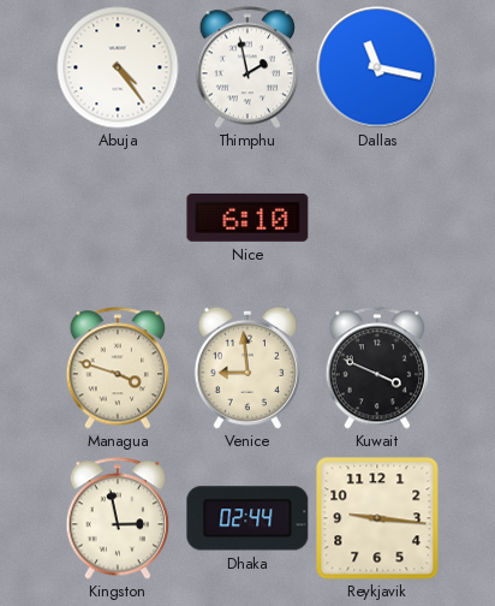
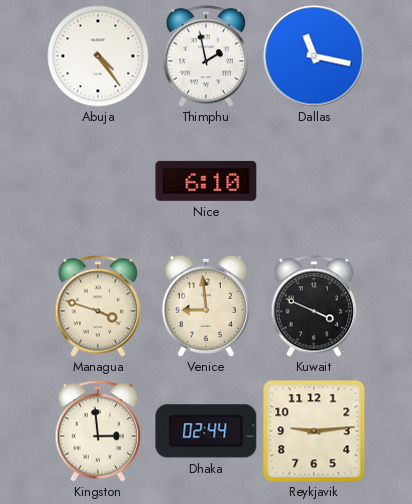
Kingston: 2:58 -> 2:59 (98, 431)
Reykjavik: 9:16 -> 9:14 (314, 431)
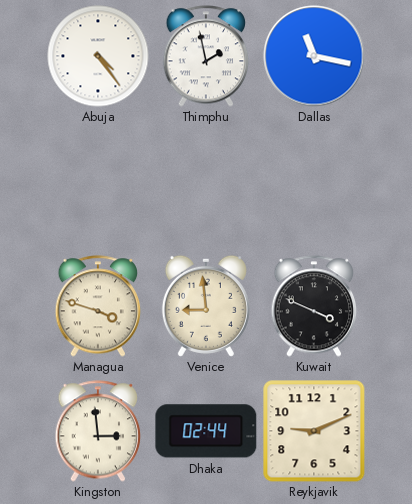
Nice: 6:10 -> none (206, 181)
Reykjavik: 9:14 -> 9:11 (314, 431)
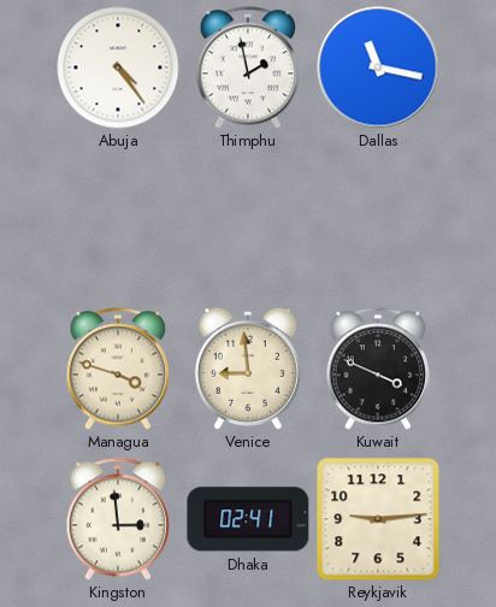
Dhaka: 02:44 -> 02:41 (248, 519)
Reykjavik: 9:11 -> 9:14 (378, 519)
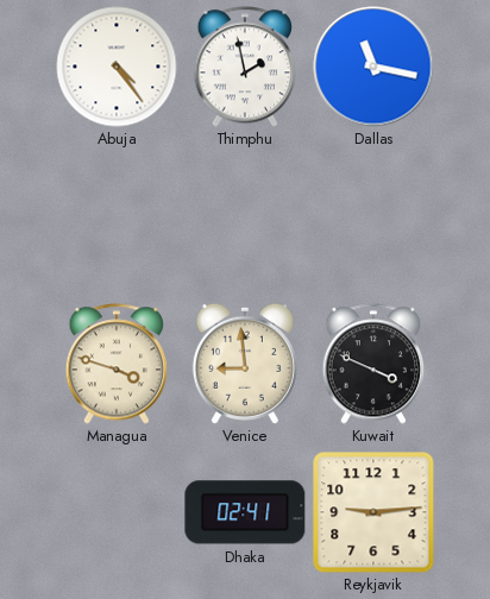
Kingston: 2:59 -> none (118, 519)
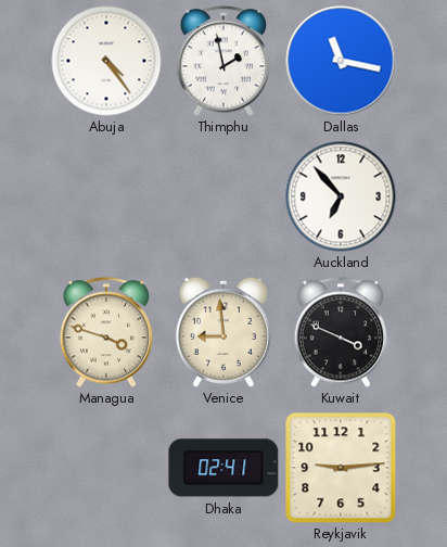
Auckland: none -> 6:53 (341, 196)
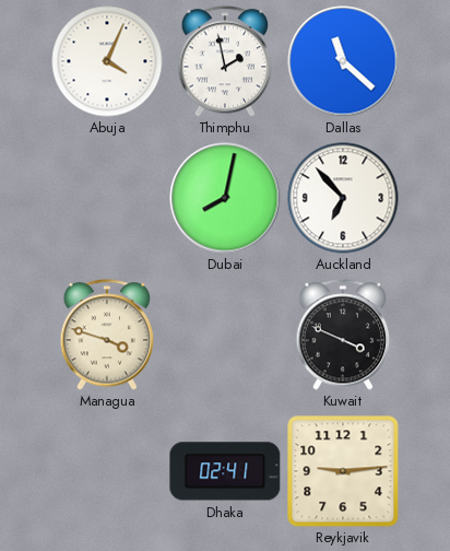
Abuja: 4:24 -> 4:04 (107, 61)
Dallas: 11:17 -> 11:22 (343, 61)
Dubai: none -> 8:02 (225, 198)
Venice: 8:59 -> none (224, 332)
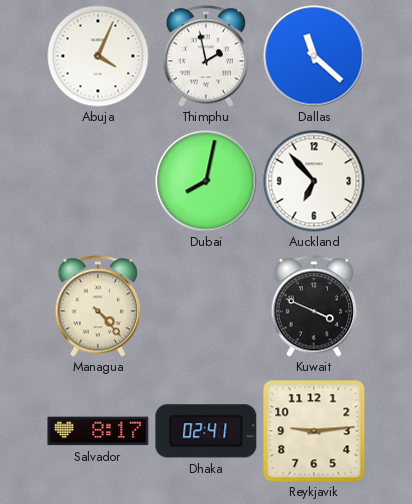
Managua: 3:48 -> 4:23 (98, 306)
Salvador: none -> 8:17 (98, 431)
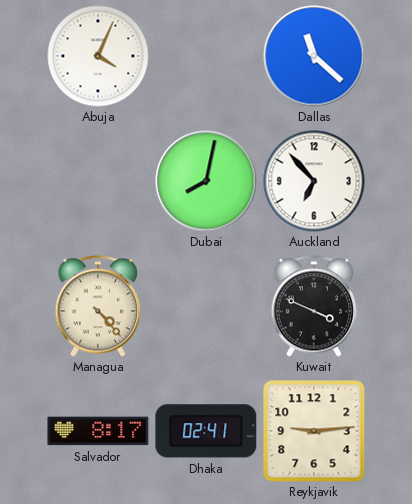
Thimphu: 1:58 -> none (206, 56)
